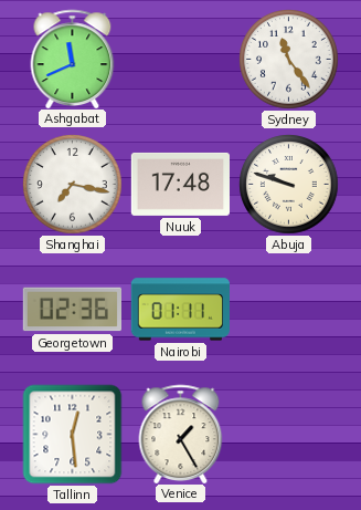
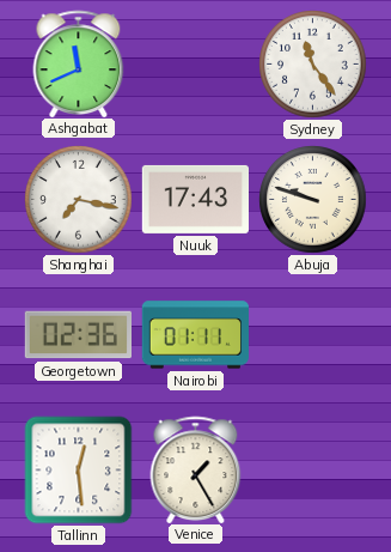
Nuuk: 17:48 -> 17:43 (196, 199)
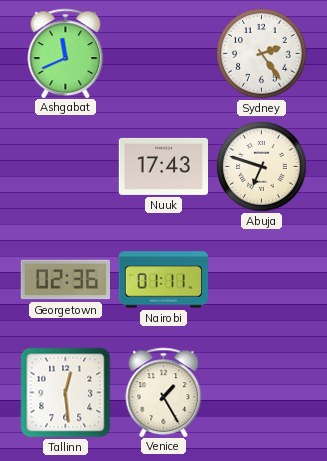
Sydney: 11:24 -> 2:24 (262, 54)
Shanghai: 7:17 -> none (79, 200)
Abuja: 9:48 -> 6:48 (262, 167)
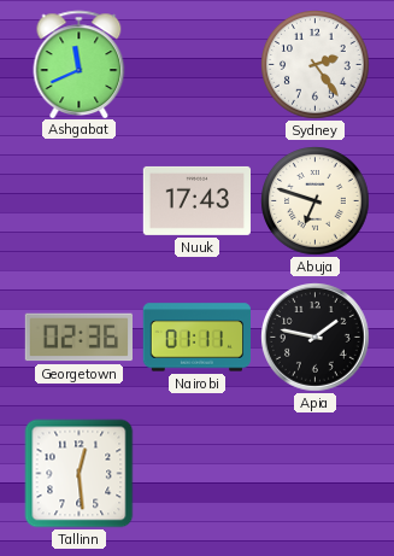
Apia: none -> 1:47 (316, 338)
Venice: 1:25 -> none (164, 392)
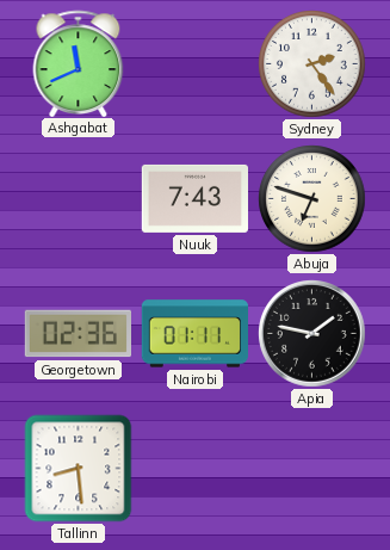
Nuuk: 17:43 -> 7:43 (196, 198)
Tallinn: 12:29 -> 8:29 (79, 469)
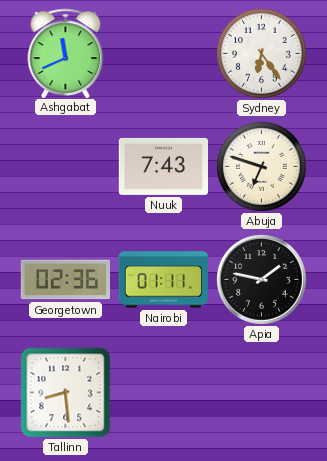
Sydney: 2:24 -> 6:24 (262, 54)
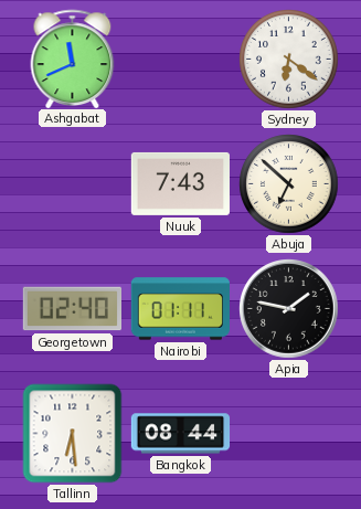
Sydney: 6:24 -> 6:21 (289, 60)
Abuja: 6:48 -> 6:52 (289, 184)
Georgetown: 02:36 -> 02:40 (72, 309)
Tallinn: 8:29 -> 6:29 (73, 434)
Bangkok: none -> 08:44 (181, 434)
